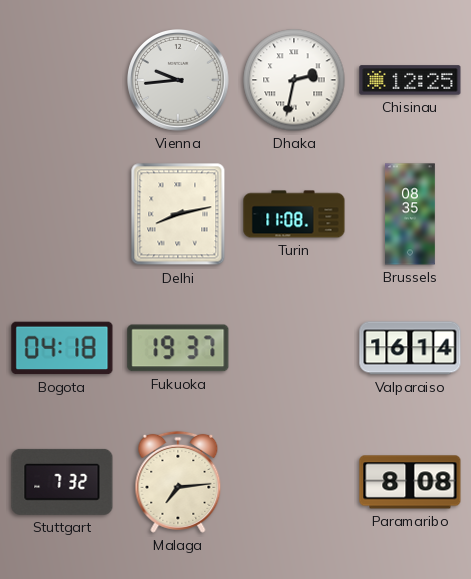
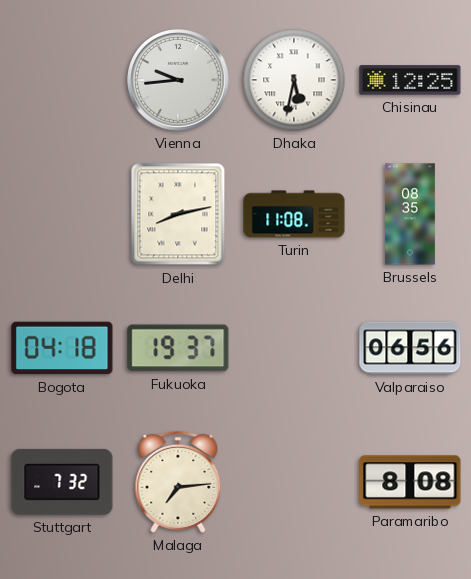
Dhaka: 2:32 -> 5:32 (294, 80)
Valparaiso: 16:14 -> 06:56 (410, 348)
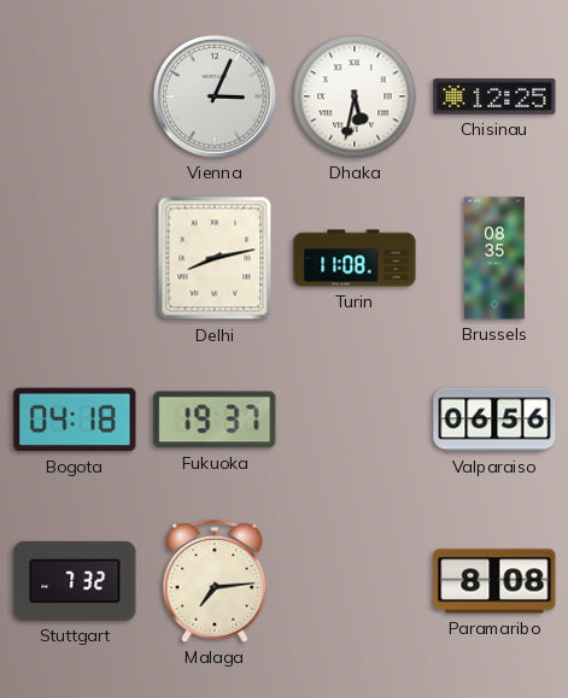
Vienna: 9:44 -> 3:04 (216, 98)
